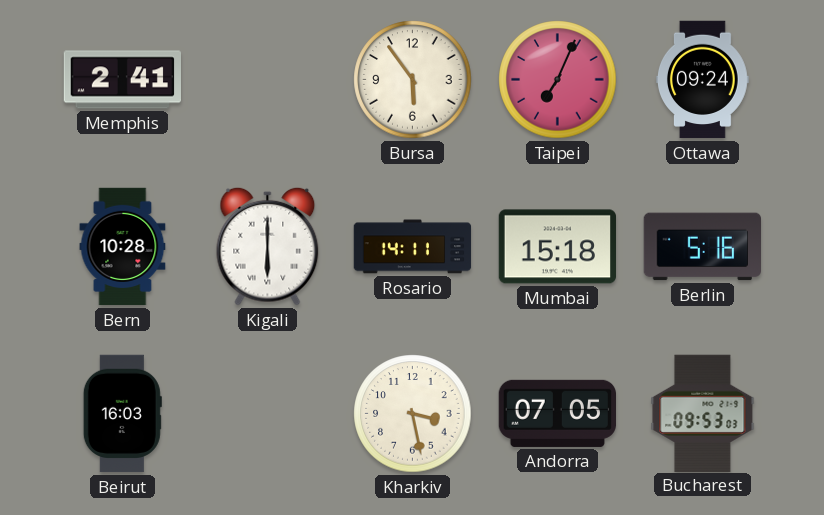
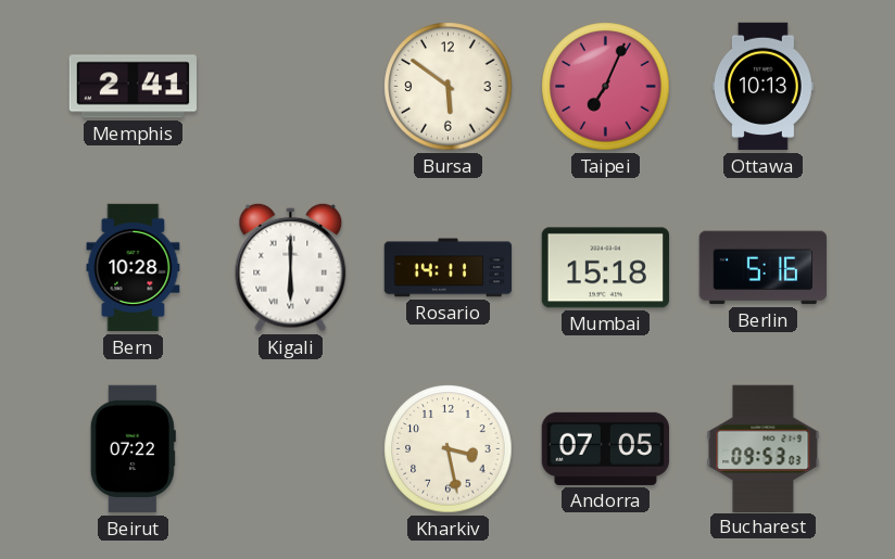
Bursa: 5:54 -> 5:51 (449, 87)
Ottawa: 09:24 -> 10:13 (764, 87)
Beirut: 16:03 -> 07:22 (133, 449)
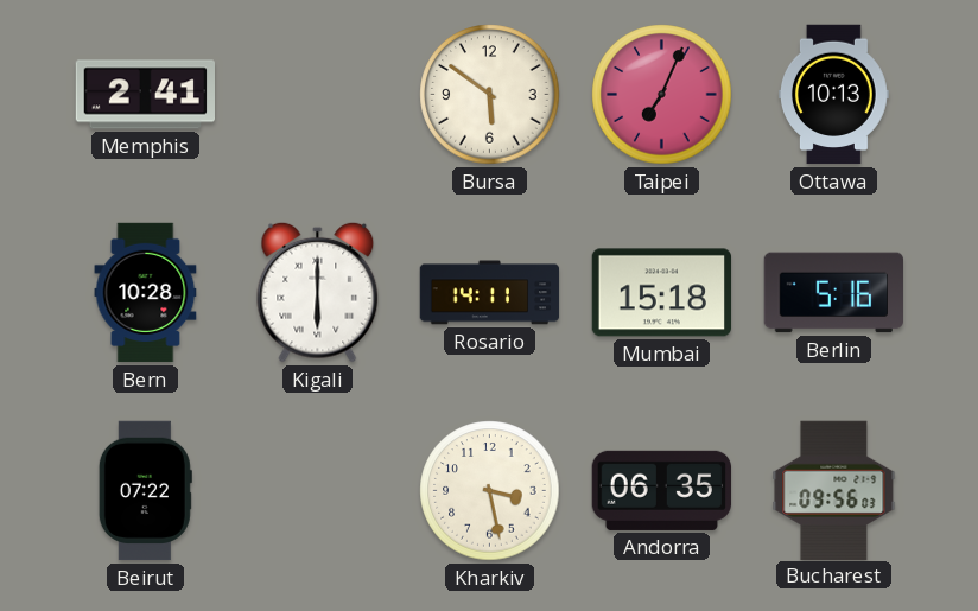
Andorra: 07:05 -> 06:35 (661, 490)
Bucharest: 09:53 -> 09:56 (834, 490)
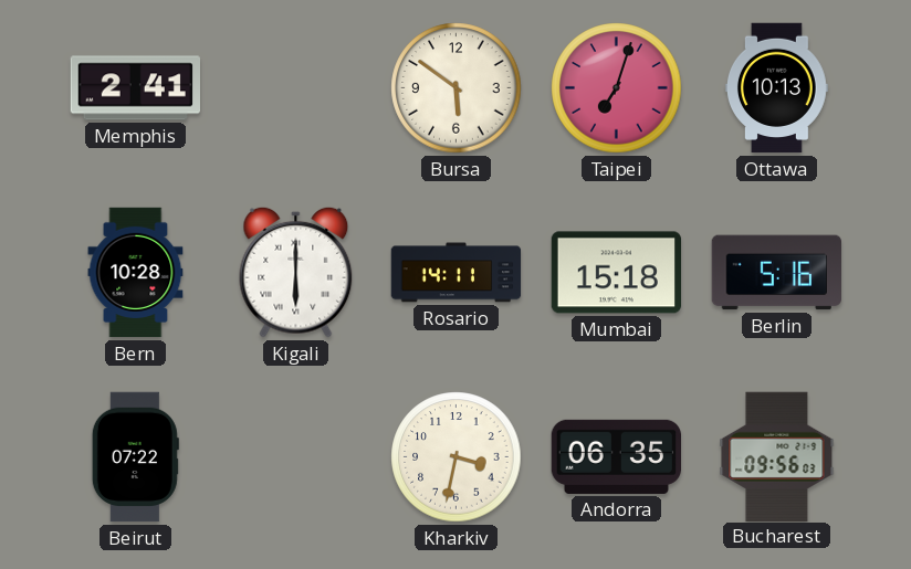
Taipei: 7:04 -> 7:03 (617, 88)
Kharkiv: 3:28 -> 3:32 (457, 457)
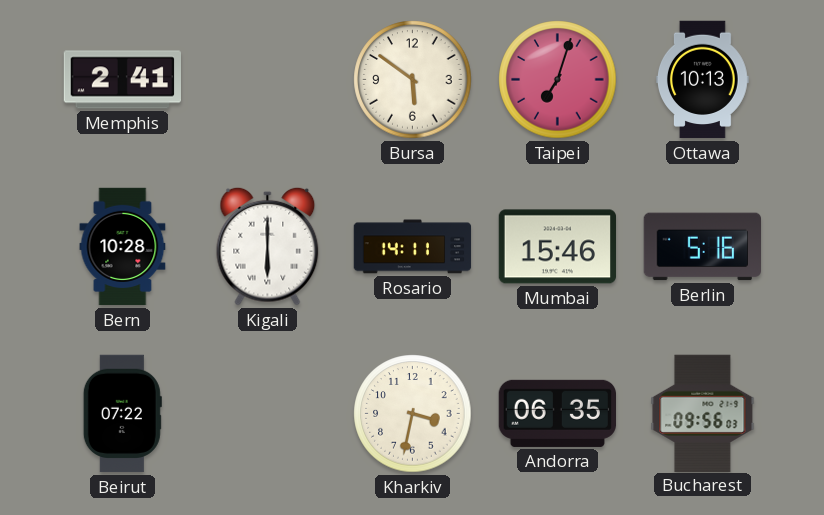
Mumbai: 15:18 -> 15:46 (557, 247)
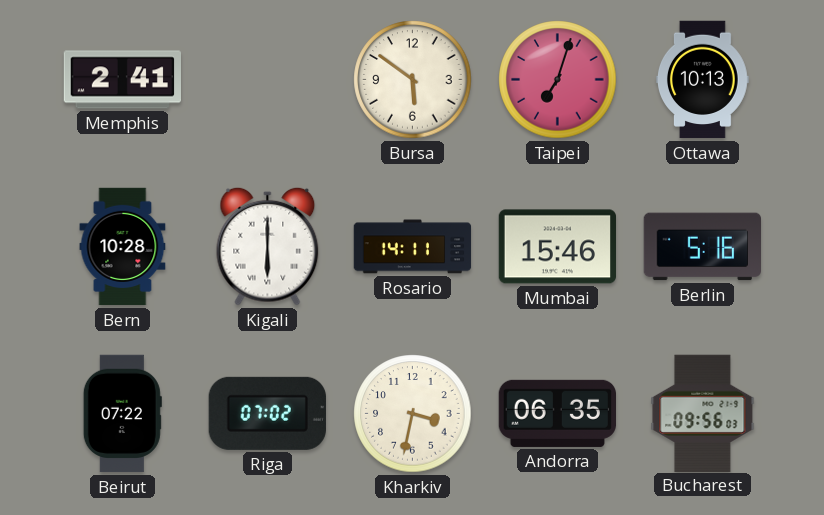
Riga: none -> 07:02 (267, 413)
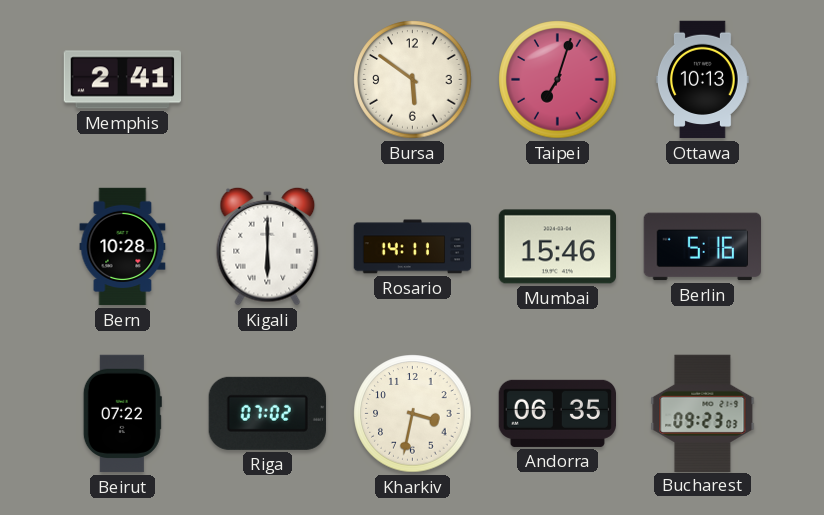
Bucharest: 09:56 -> 09:23 (703, 413)
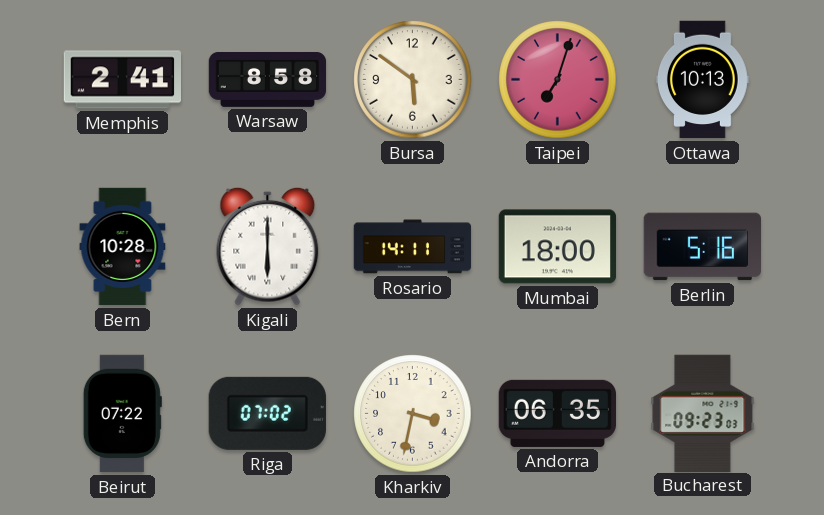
Warsaw: none -> 8:58 (268, 79)
Mumbai: 15:46 -> 18:00 (557, 247)
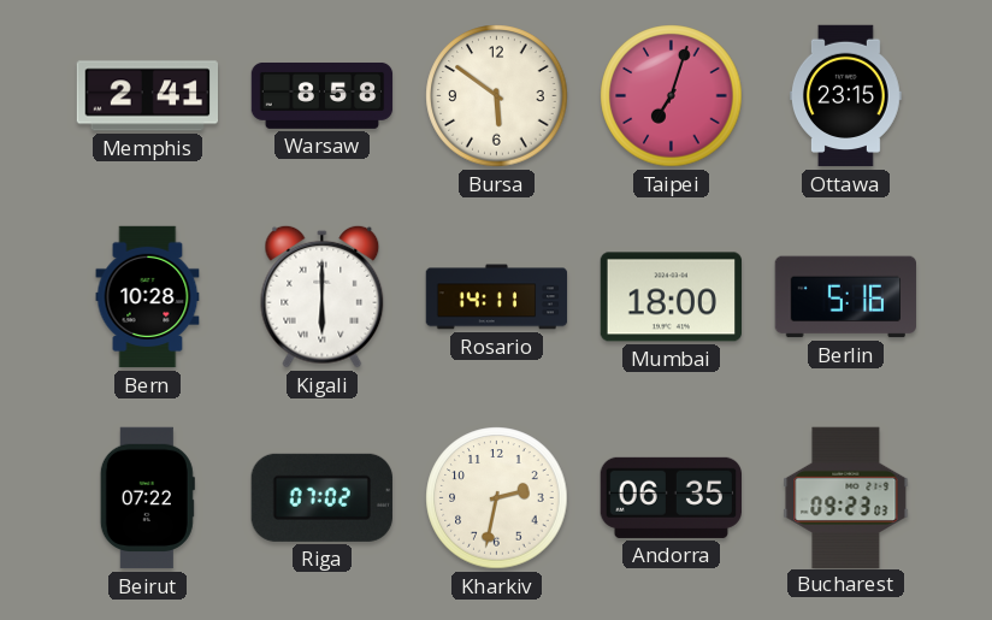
Ottawa: 10:13 -> 23:15 (846, 96)
Kharkiv: 3:32 -> 2:32 (497, 498)
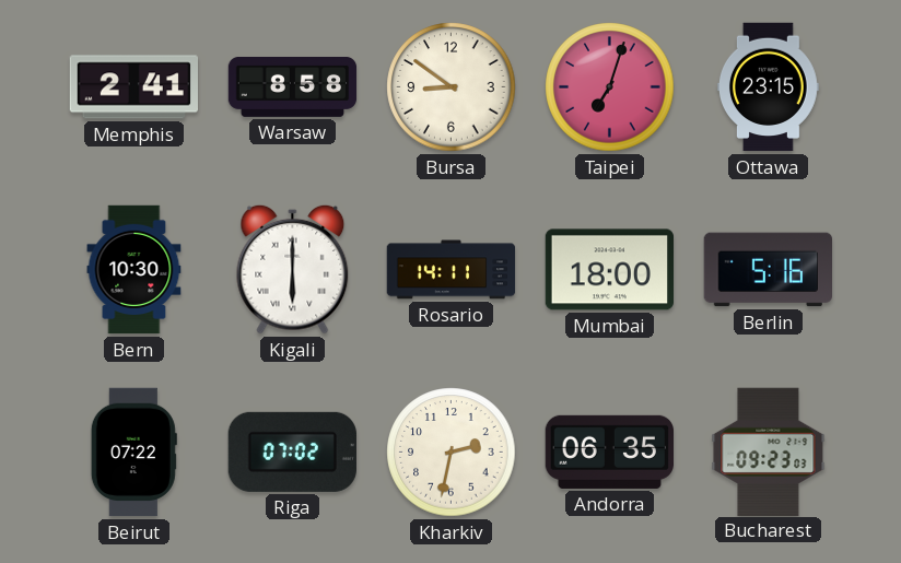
Bursa: 5:51 -> 8:51 (452, 87)
Bern: 10:28 -> 10:30 (134, 270)
